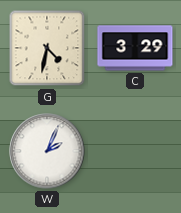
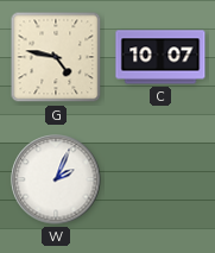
G: 4:32 -> 4:47 (56, 57)
C: 3:29 -> 10:07 (160, 57)
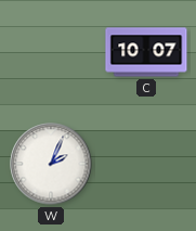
G: 4:47 -> none (56, 57)
